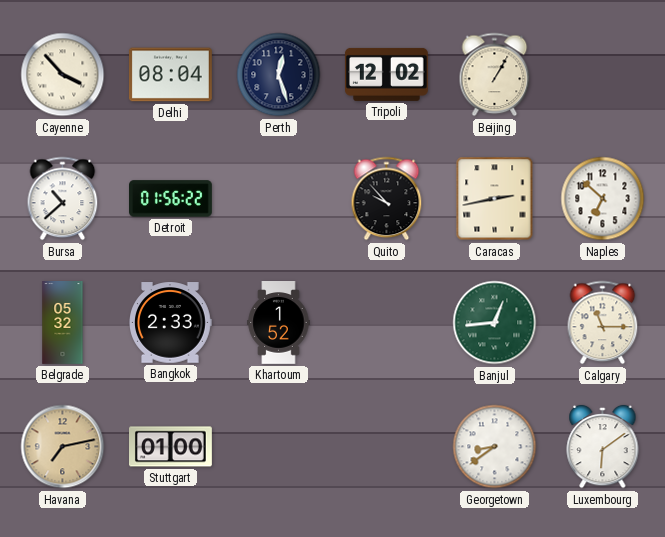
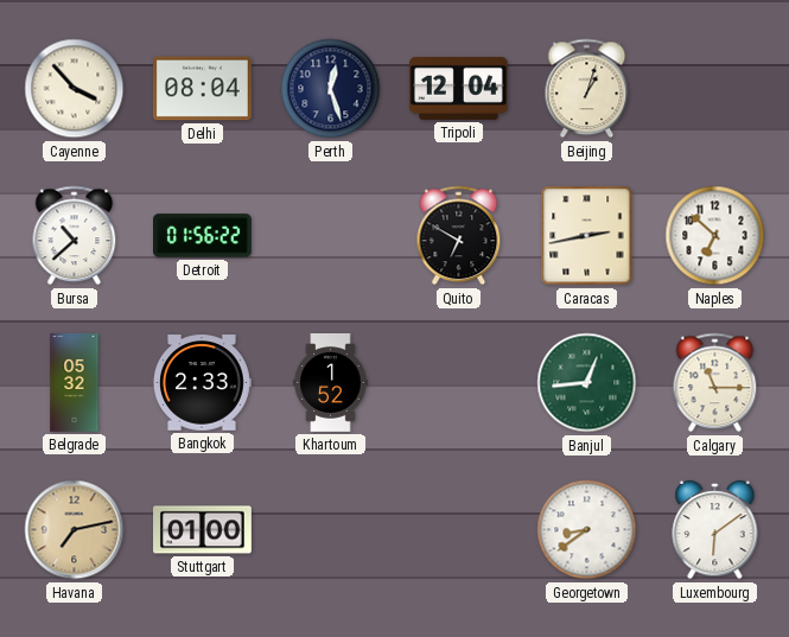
Tripoli: 12:02 -> 12:04 (458, 88)
Beijing: 1:05 -> 1:03 (587, 89)
Quito: 9:53 -> 6:50 (459, 236)
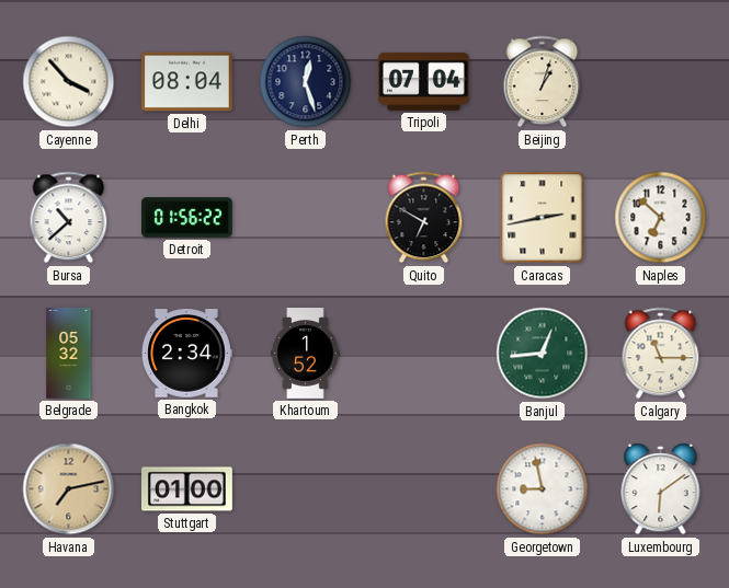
Tripoli: 12:04 -> 07:04 (423, 81)
Bangkok: 2:33 -> 2:34 (186, 354)
Georgetown: 8:39 -> 8:58 (543, 489)
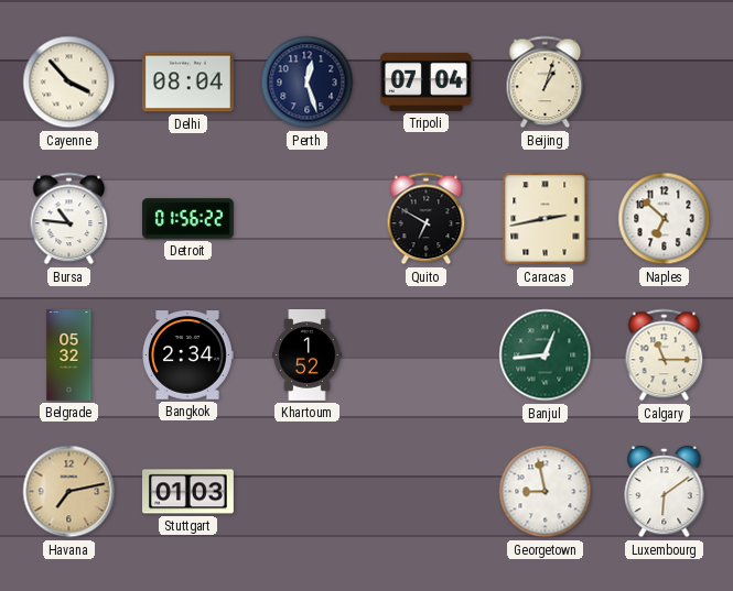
Bursa: 10:38 -> 10:46 (69, 219)
Stuttgart: 01:00 -> 01:03 (188, 492)
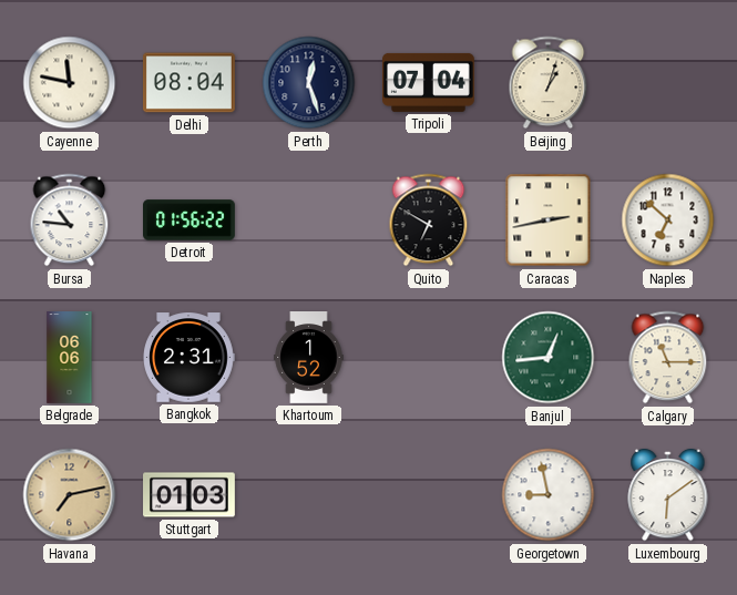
Cayenne: 3:53 -> 11:47 (70, 83)
Belgrade: 05:32 -> 06:06 (70, 358)
Bangkok: 2:34 -> 2:31 (188, 358)
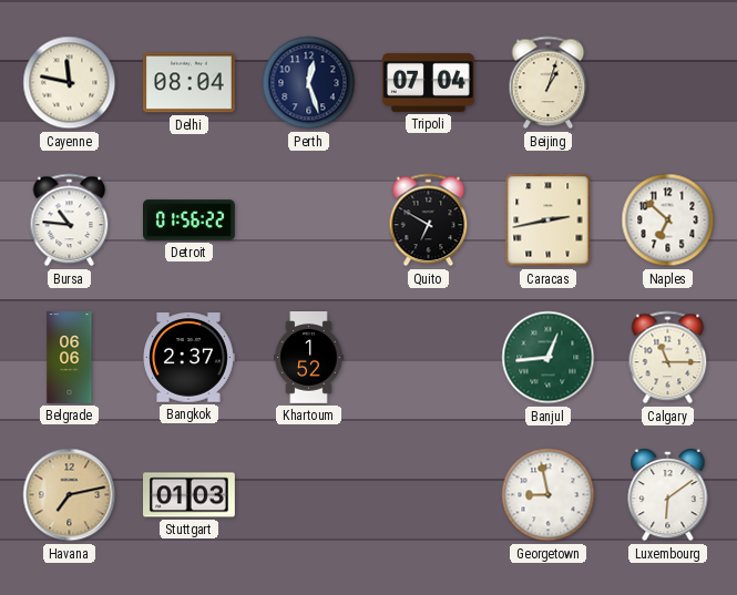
Bangkok: 2:31 -> 2:37 (188, 358)
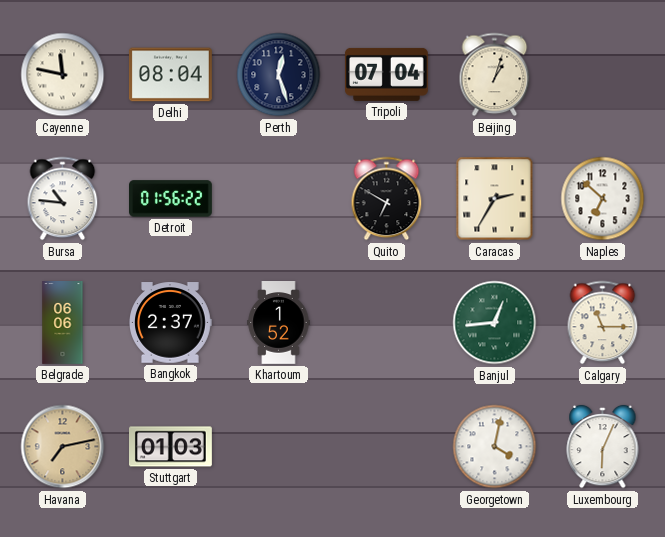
Caracas: 2:43 -> 2:35 (495, 199)
Georgetown: 8:58 -> 4:02 (495, 447)
Luxembourg: 6:09 -> 6:04 (603, 447)
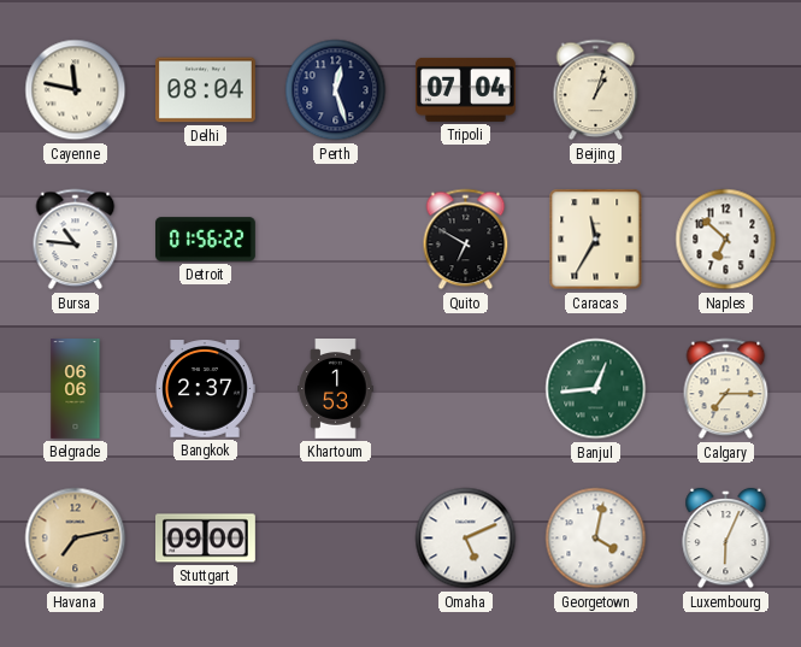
Caracas: 2:35 -> 11:35 (596, 240)
Khartoum: 1:52 -> 1:53 (336, 389)
Calgary: 11:15 -> 7:15 (726, 389)
Stuttgart: 01:03 -> 09:00 (206, 539)
Omaha: none -> 5:11 (466, 539)
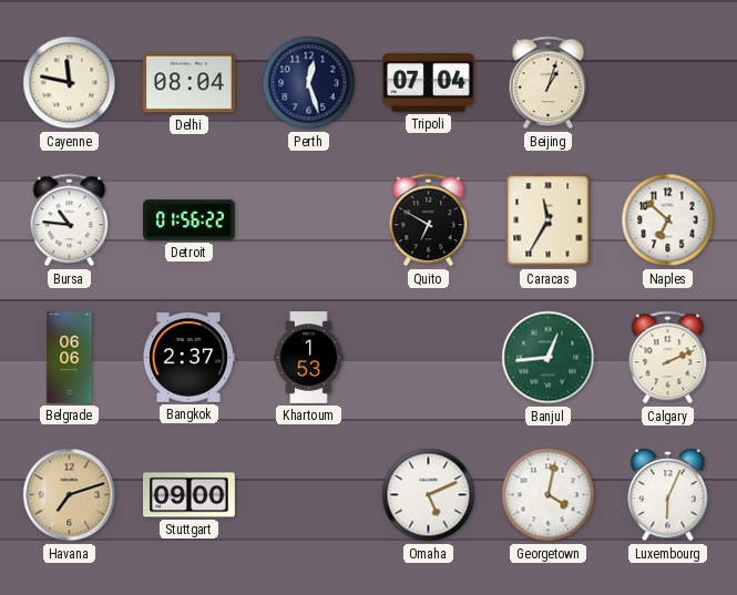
Calgary: 7:15 -> 2:11 (668, 358)
Havana: 7:13 -> 7:12 (70, 495)
